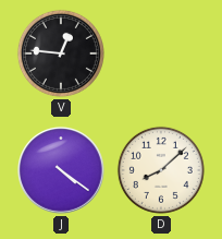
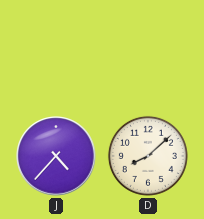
V: 12:46 -> none (61, 53)
J: 4:21 -> 4:37 (56, 156)
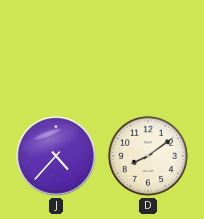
D: 8:08 -> 8:09 (148, 156)
